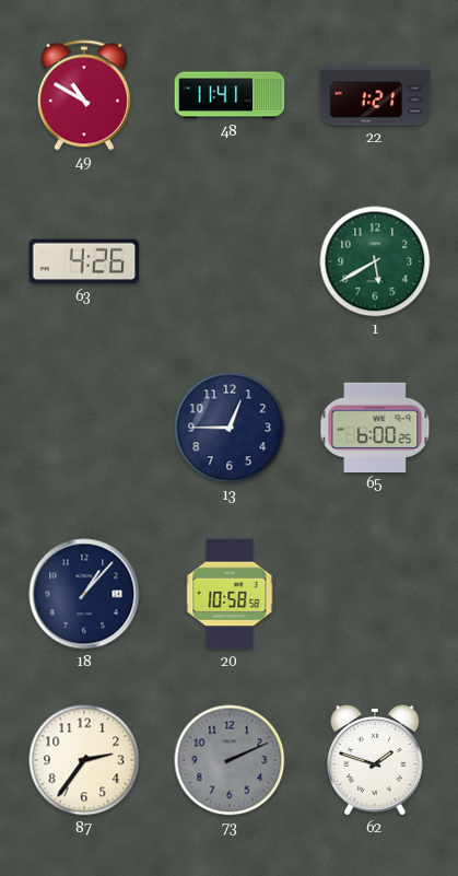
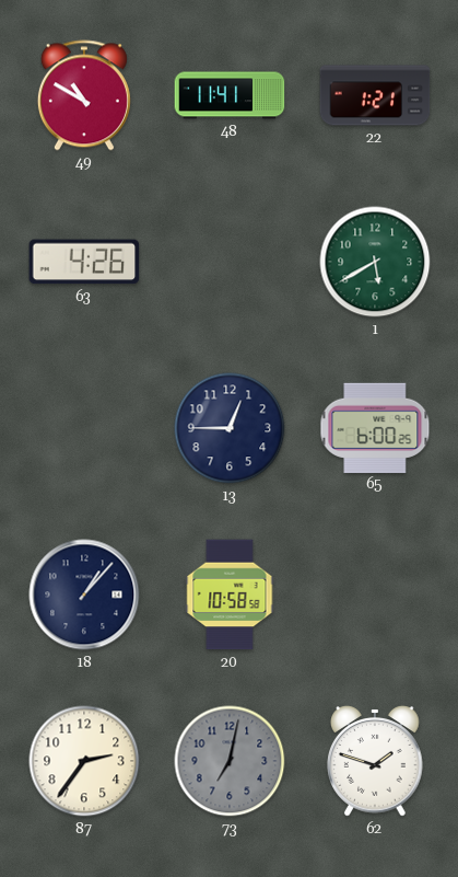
73: 2:11 -> 7:02 (230, 761)
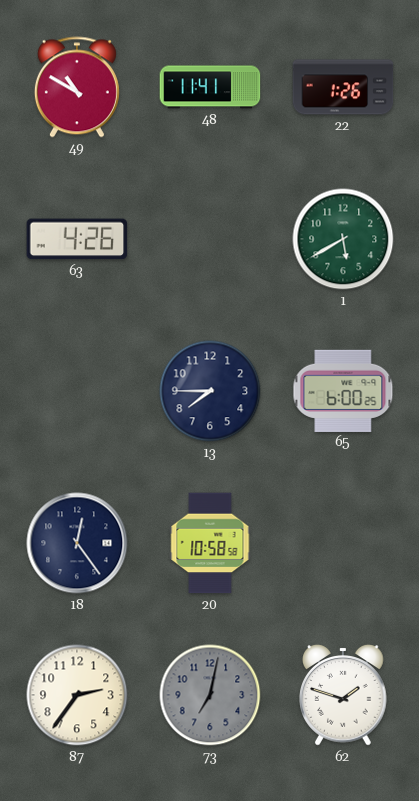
22: 1:21 -> 1:26 (343, 87)
13: 12:45 -> 7:45 (210, 391)
18: 1:07 -> 12:24 (77, 543)
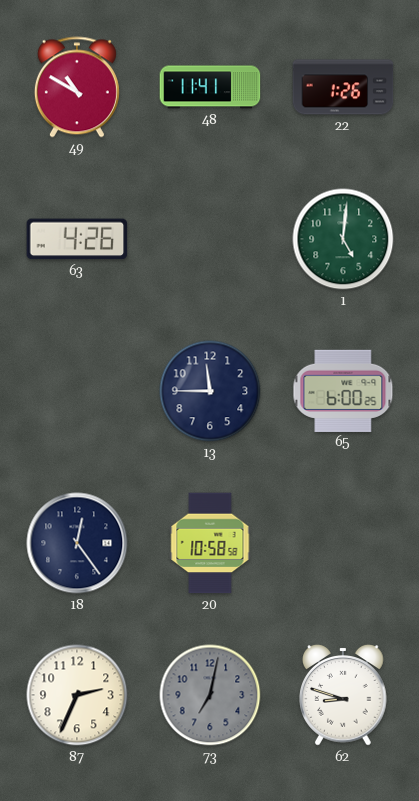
1: 5:40 -> 5:01 (343, 239)
13: 7:45 -> 11:45 (210, 391)
87: 2:36 -> 2:34 (77, 695)
62: 1:48 -> 8:48 (343, 695)
